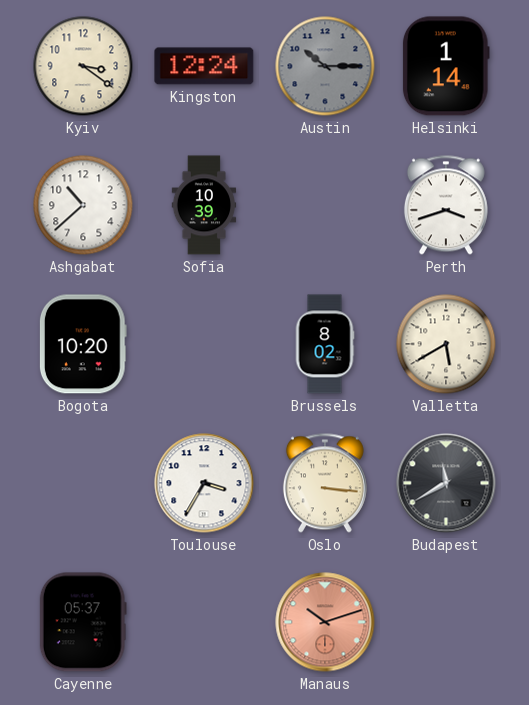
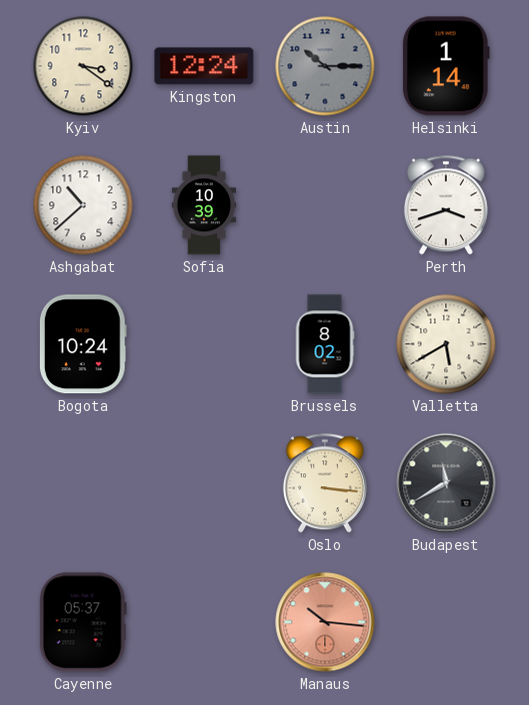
Bogota: 10:20 -> 10:24 (83, 344)
Toulouse: 3:35 -> none (204, 483)
Manaus: 10:12 -> 10:16 (325, 622)
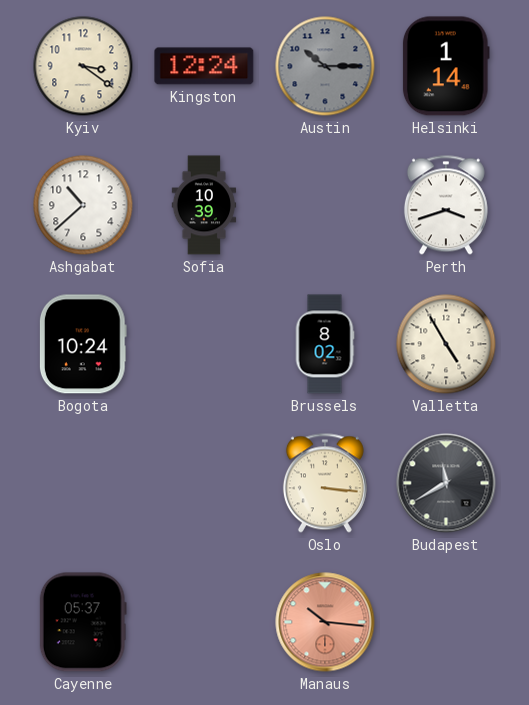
Valletta: 5:40 -> 4:55 (446, 344)
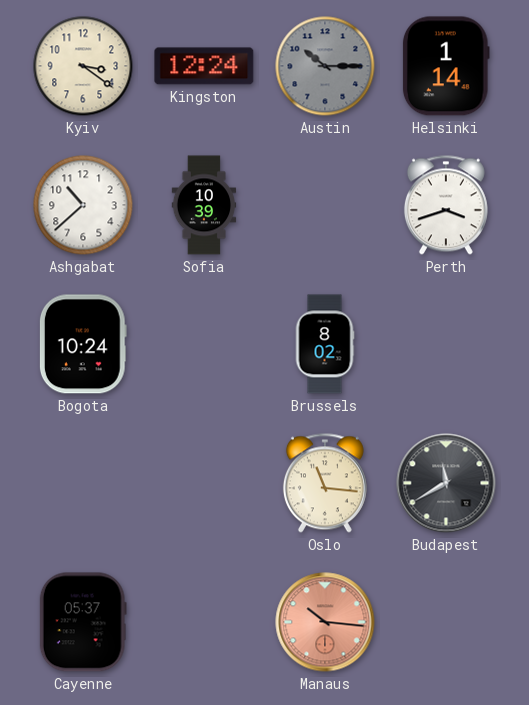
Valletta: 4:55 -> none (446, 344)
Oslo: 3:16 -> 11:16 (325, 483)
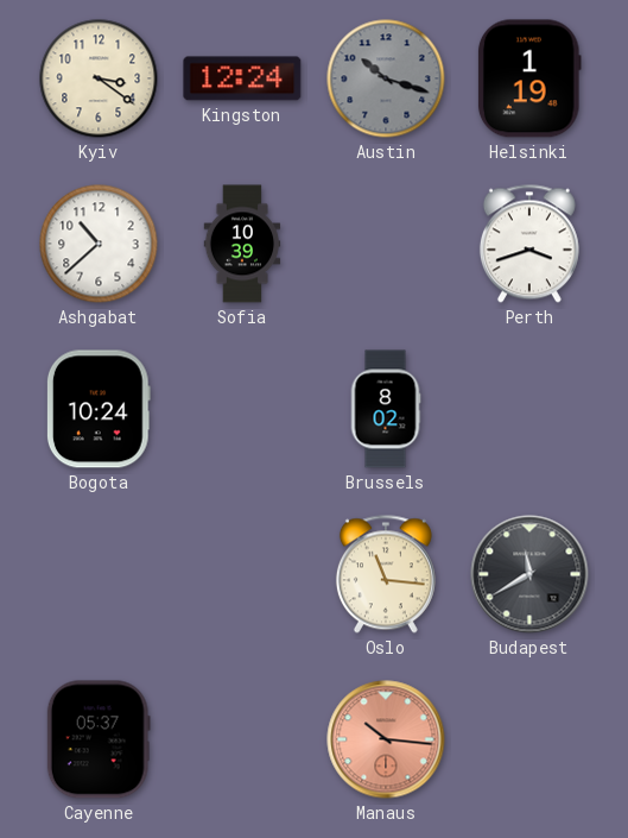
Austin: 10:15 -> 10:18 (386, 78)
Helsinki: 1:14 -> 1:19 (529, 78)
